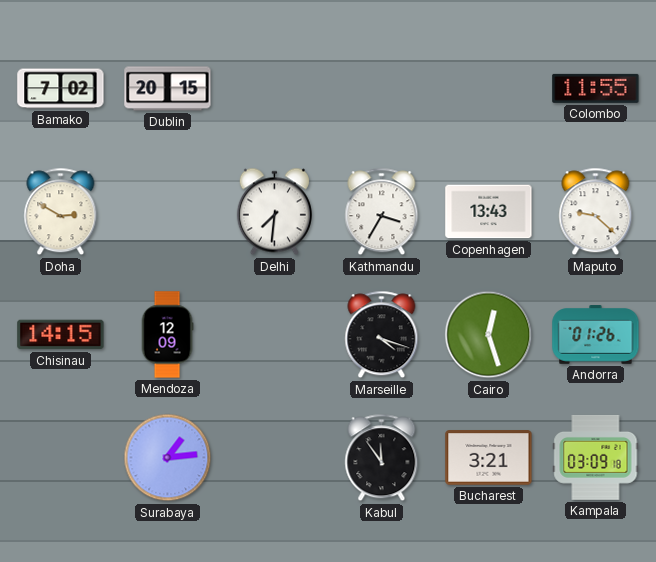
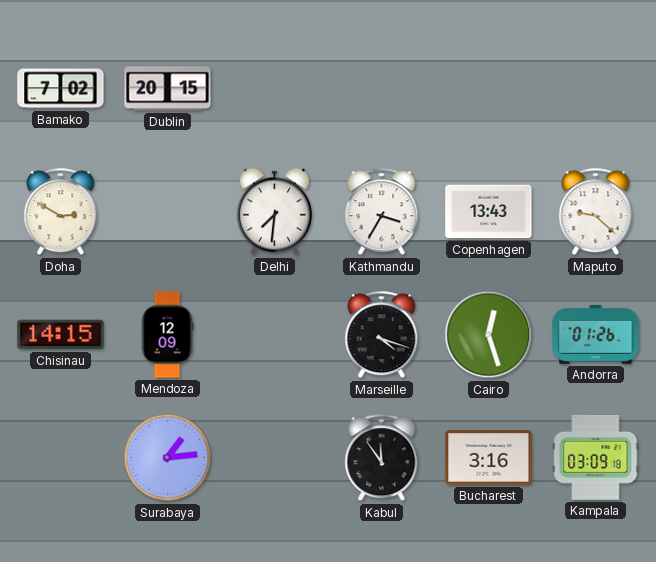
Colombo: 11:55 -> none (596, 88)
Bucharest: 3:21 -> 3:16 (489, 458)
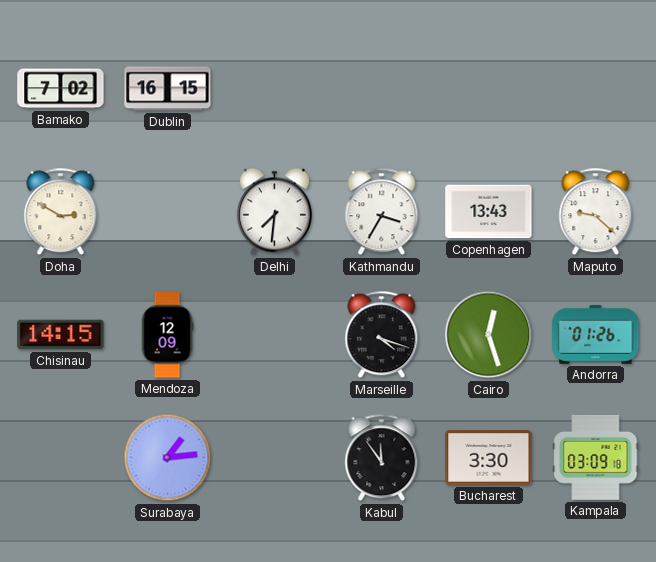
Dublin: 20:15 -> 16:15 (168, 89)
Bucharest: 3:16 -> 3:30 (489, 458)
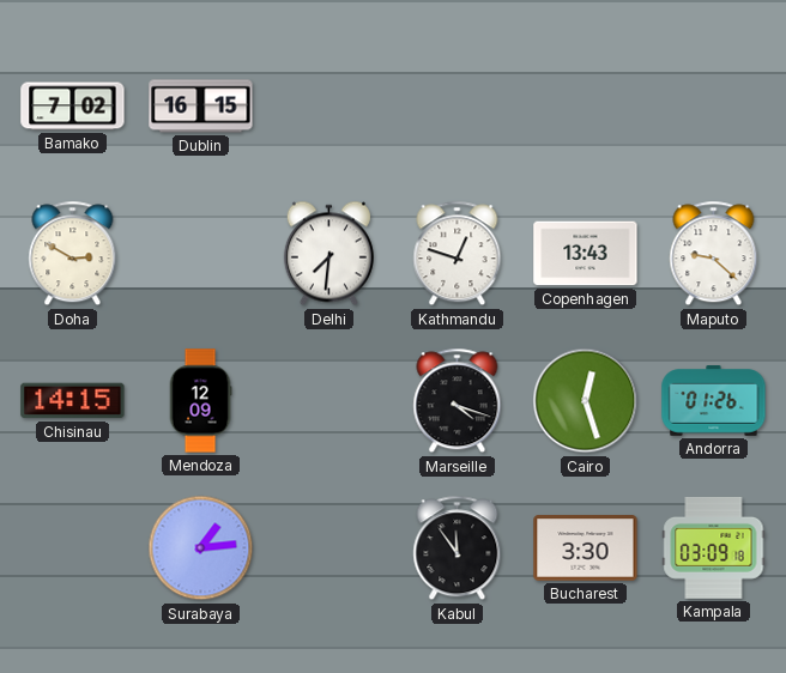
Kathmandu: 3:35 -> 12:48 (458, 254)
